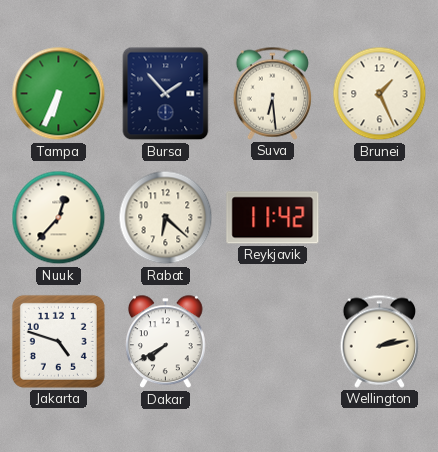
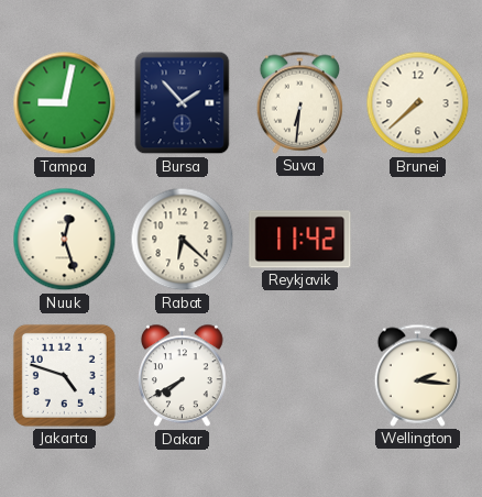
Tampa: 6:34 -> 9:02 (65, 103)
Suva: 6:29 -> 6:31 (299, 102)
Brunei: 1:26 -> 7:38 (418, 103)
Nuuk: 12:37 -> 12:27 (65, 240)
Wellington: 2:13 -> 2:16 (417, 375)
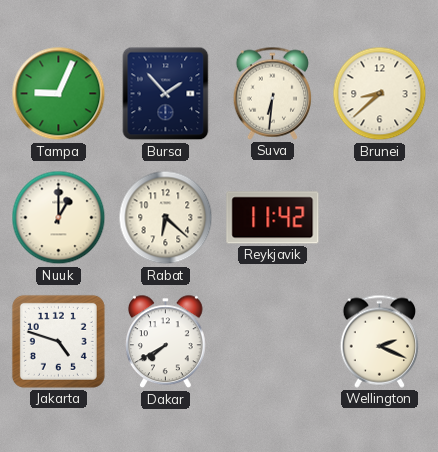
Tampa: 9:02 -> 9:04 (59, 94)
Brunei: 7:38 -> 8:38 (380, 94)
Nuuk: 12:27 -> 1:00 (59, 218)
Wellington: 2:16 -> 2:19 (379, 341)
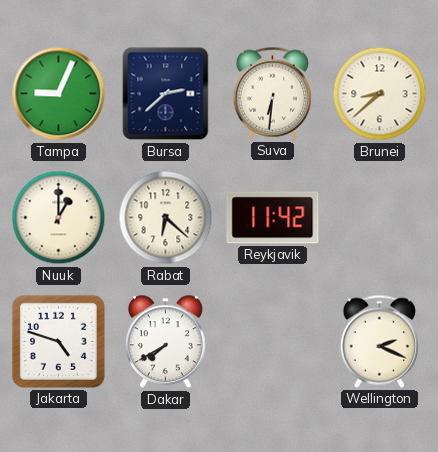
Bursa: 1:53 -> 2:38 (166, 94)
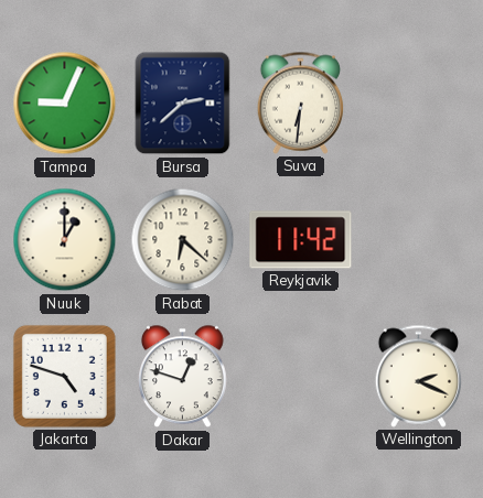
Brunei: 8:38 -> none (380, 94)
Dakar: 7:40 -> 12:48 (183, 377)
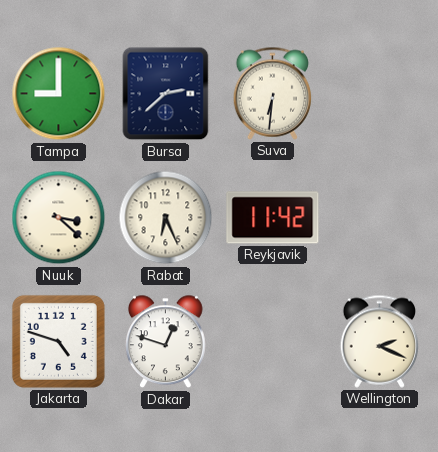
Tampa: 9:04 -> 9:00 (59, 94)
Nuuk: 1:00 -> 3:22 (59, 218)
Rabat: 6:22 -> 6:26 (166, 218)
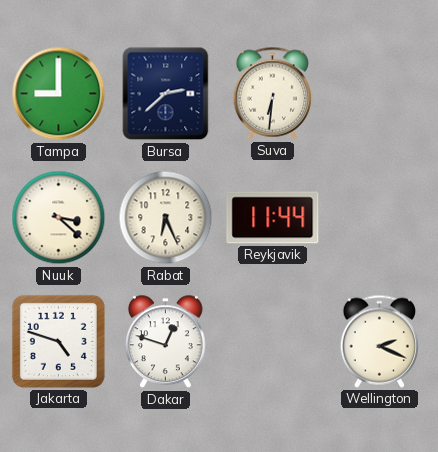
Reykjavik: 11:42 -> 11:44 (273, 218)
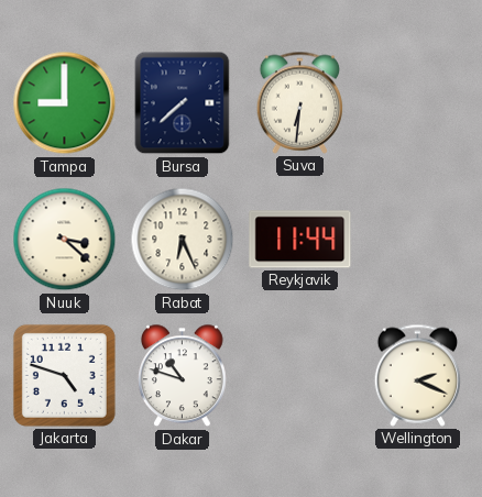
Bursa: 2:38 -> 7:38 (183, 103)
Dakar: 12:48 -> 10:48 (183, 376)
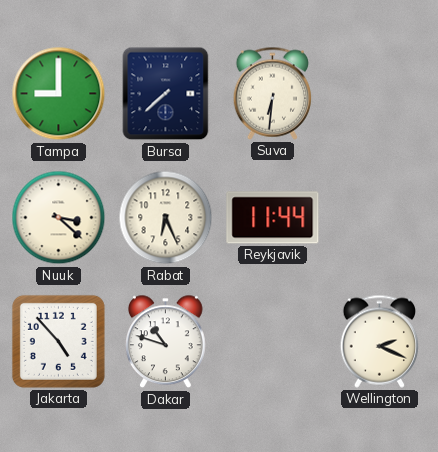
Jakarta: 4:48 -> 4:53 (58, 341)
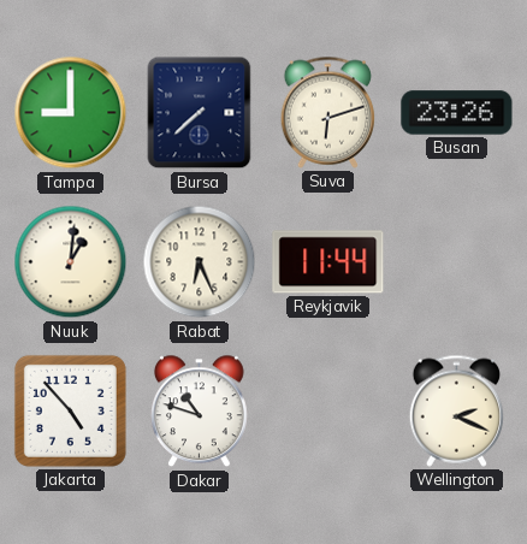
Suva: 6:31 -> 6:12 (327, 112)
Busan: none -> 23:26 (457, 113)
Nuuk: 3:22 -> 1:01 (71, 262)
